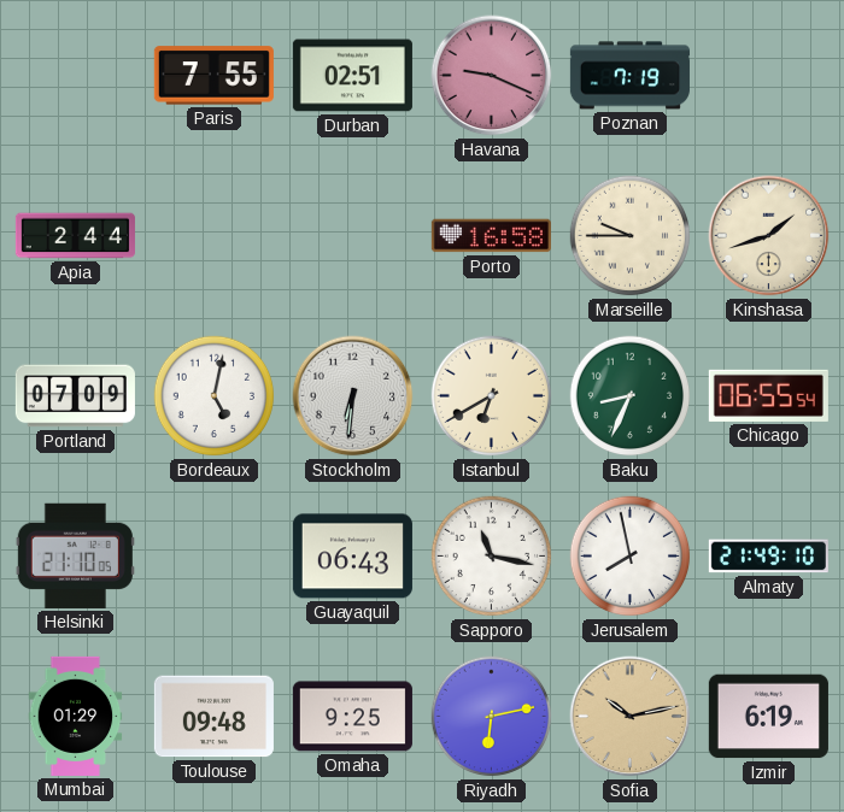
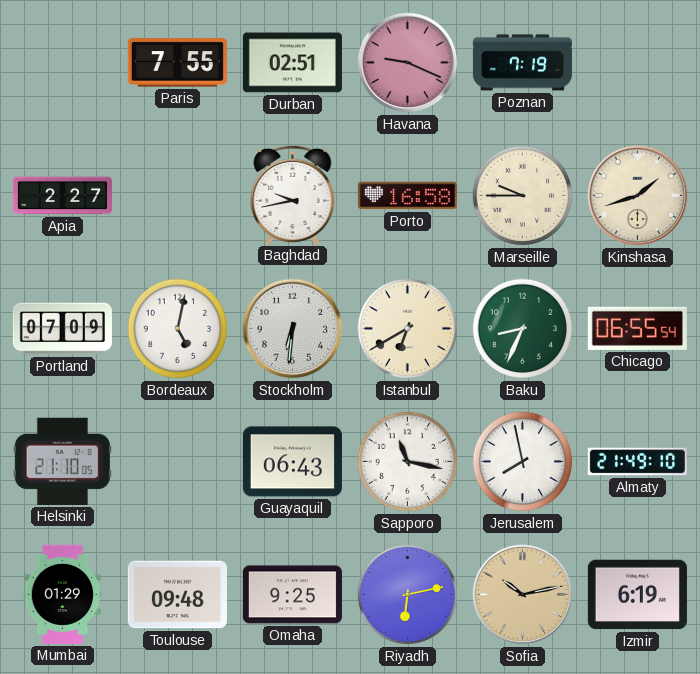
Apia: 2:44 -> 2:27 (62, 196)
Baghdad: none -> 9:43 (293, 194)
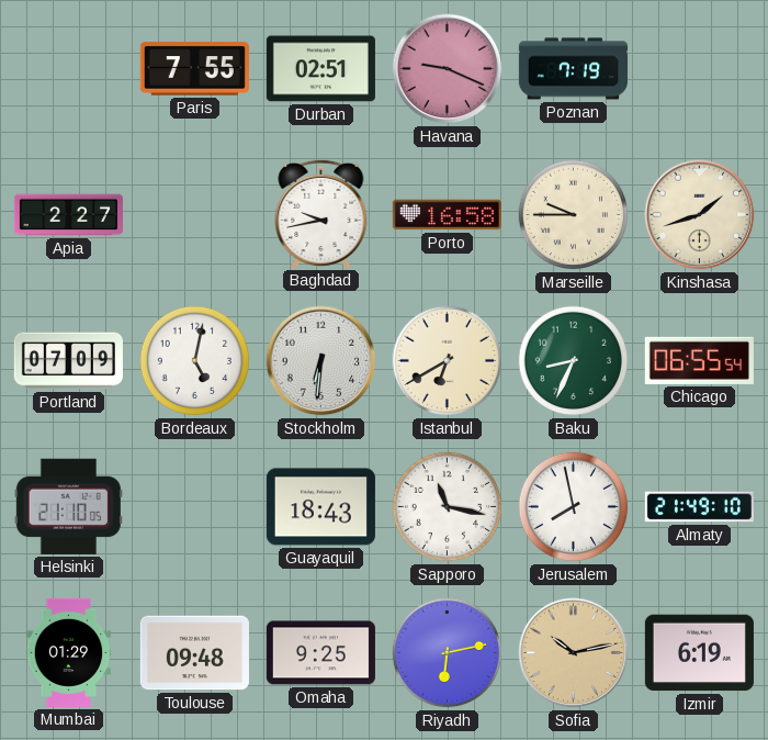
Guayaquil: 06:43 -> 18:43 (320, 507)
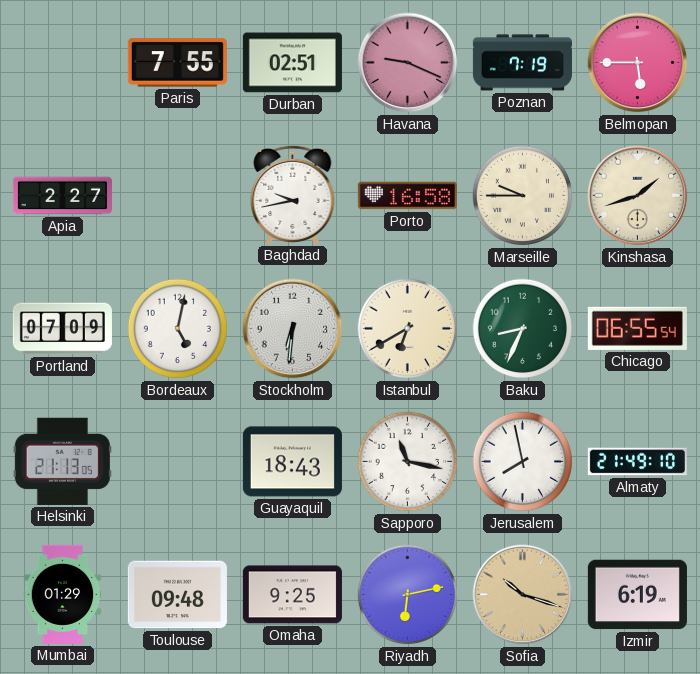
Belmopan: none -> 5:45 (638, 63)
Helsinki: 21:10 -> 21:13 (62, 461)
Sofia: 10:13 -> 10:18 (523, 595)
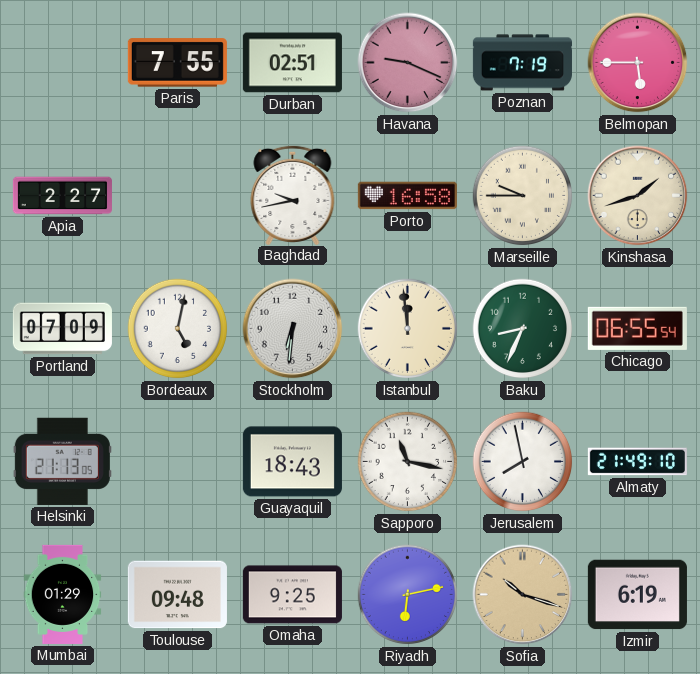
Istanbul: 6:40 -> 11:59 (408, 329)
